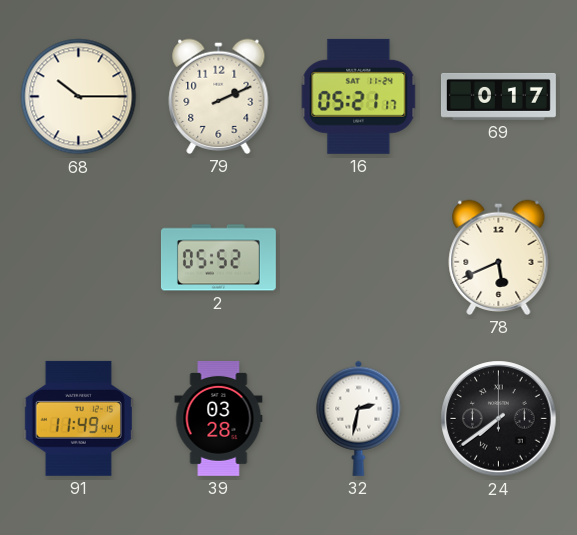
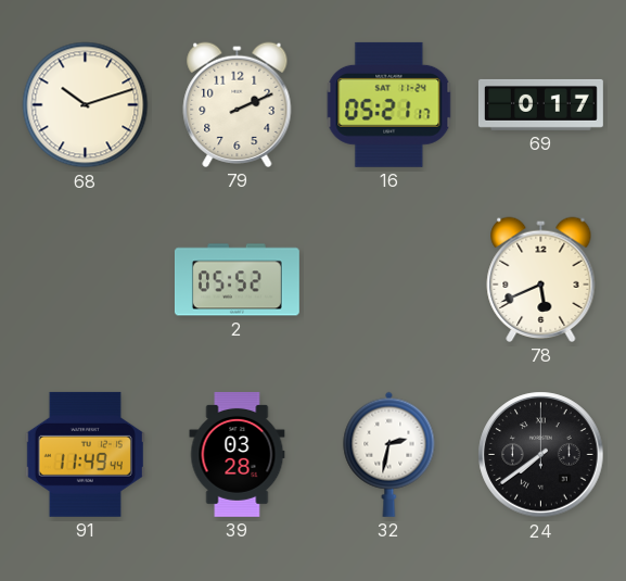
68: 10:15 -> 10:12 (86, 105)
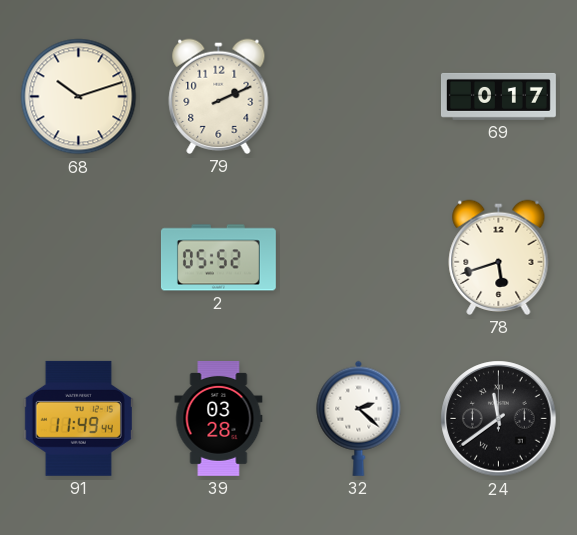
16: 05:21 -> none (389, 104)
78: 5:41 -> 5:42 (499, 257)
32: 2:32 -> 2:22 (359, 418)
24: 7:39 -> 11:39 (499, 419)
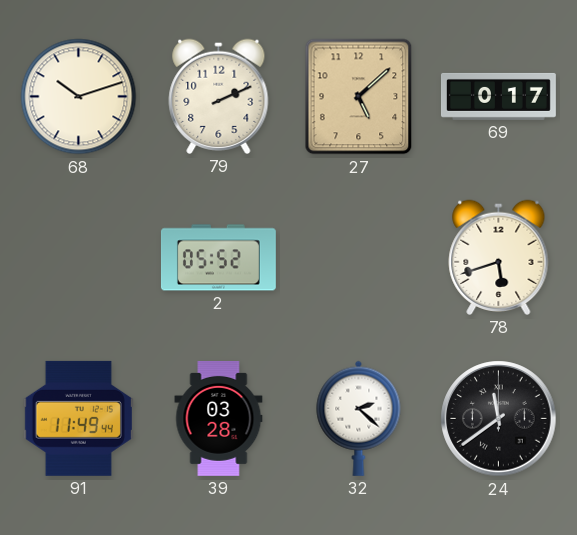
27: none -> 5:08 (359, 97)
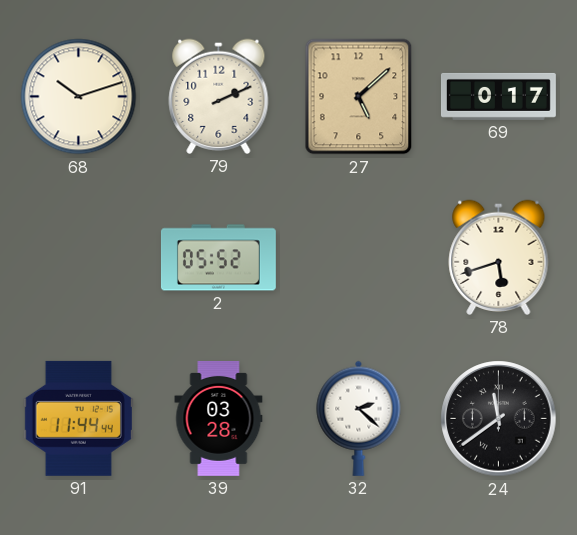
91: 11:49 -> 11:44 (78, 418)
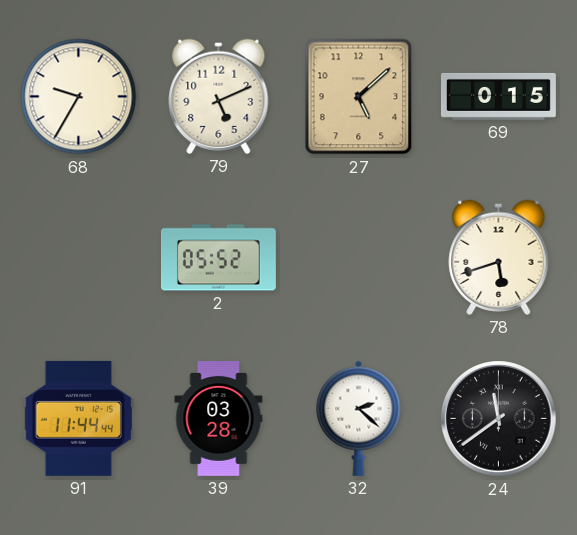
68: 10:12 -> 9:35 (79, 97)
79: 2:11 -> 5:11 (219, 96)
69: 0:17 -> 0:15 (498, 96)
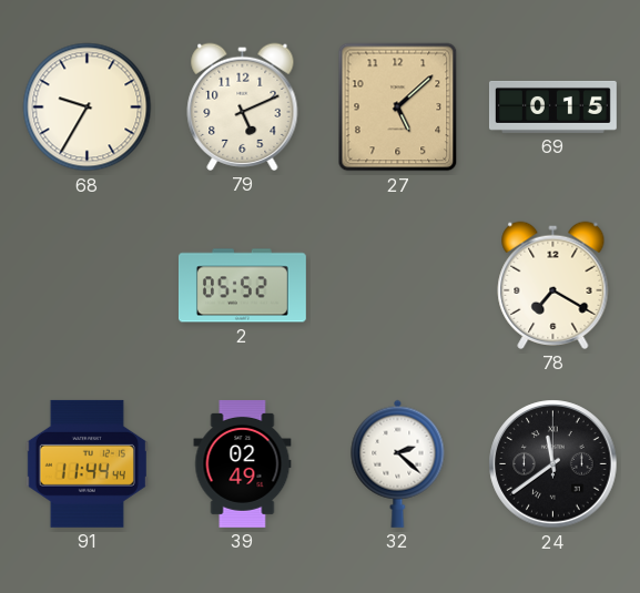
78: 5:42 -> 7:20 (553, 285)
39: 03:28 -> 02:49 (243, 463)
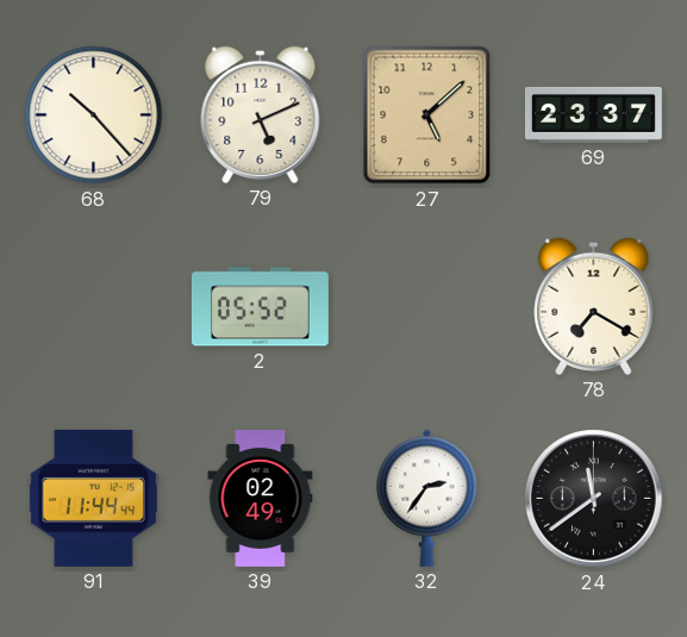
68: 9:35 -> 10:23 (94, 115)
69: 0:15 -> 23:37 (593, 114)
32: 2:22 -> 2:36 (427, 498)
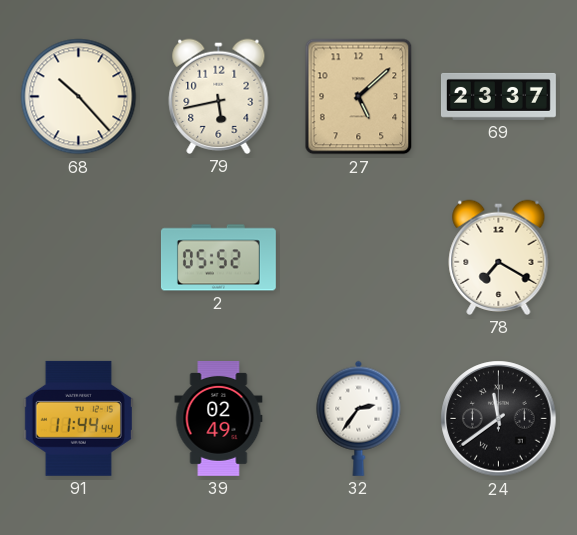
79: 5:11 -> 5:43 (219, 96)
